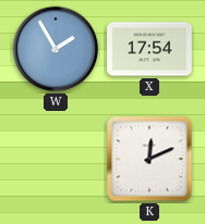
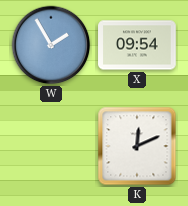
X: 17:54 -> 09:54 (137, 45)
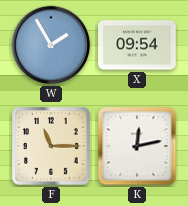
F: none -> 11:15 (52, 147)
K: 12:11 -> 12:13 (137, 146)
